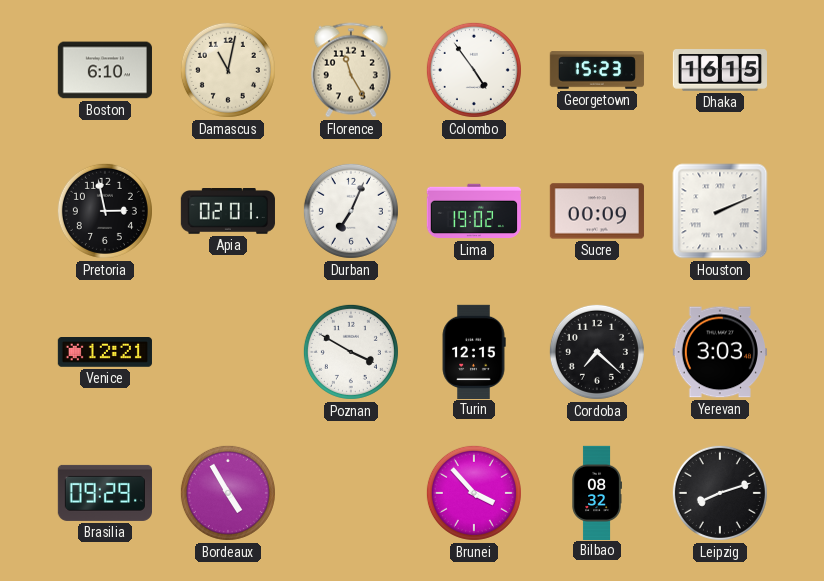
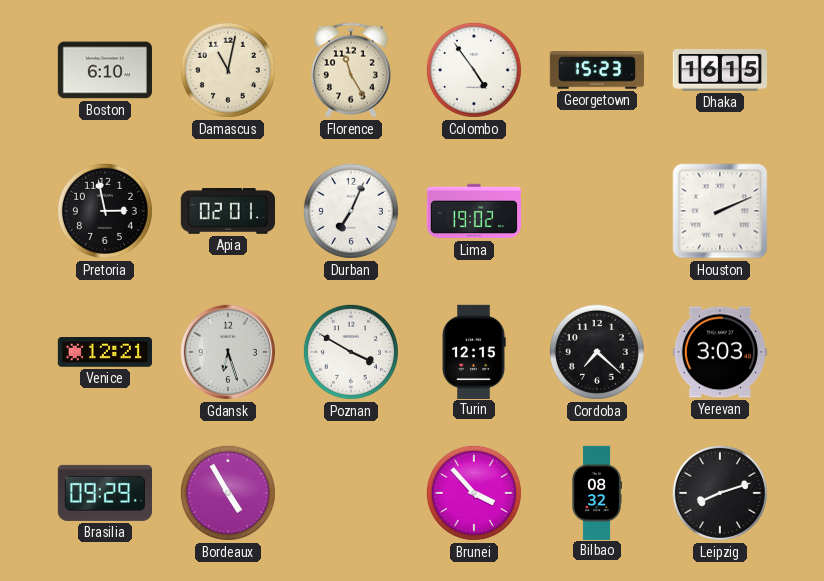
Sucre: 00:09 -> none (597, 211)
Gdansk: none -> 6:27 (228, 352)
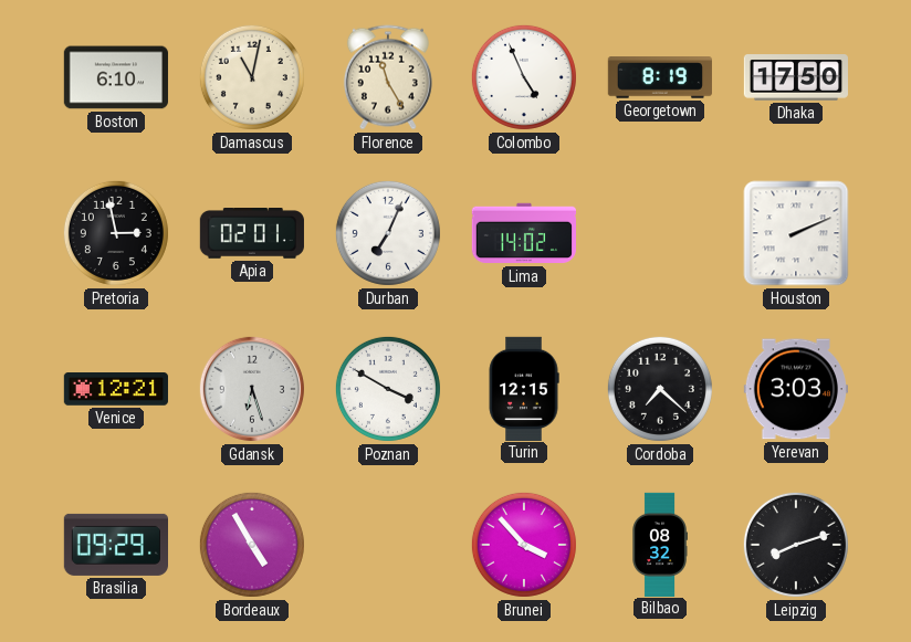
Colombo: 4:54 -> 4:56 (524, 77)
Georgetown: 15:23 -> 8:19 (660, 77)
Dhaka: 16:15 -> 17:50 (795, 77)
Lima: 19:02 -> 14:02 (523, 233)
